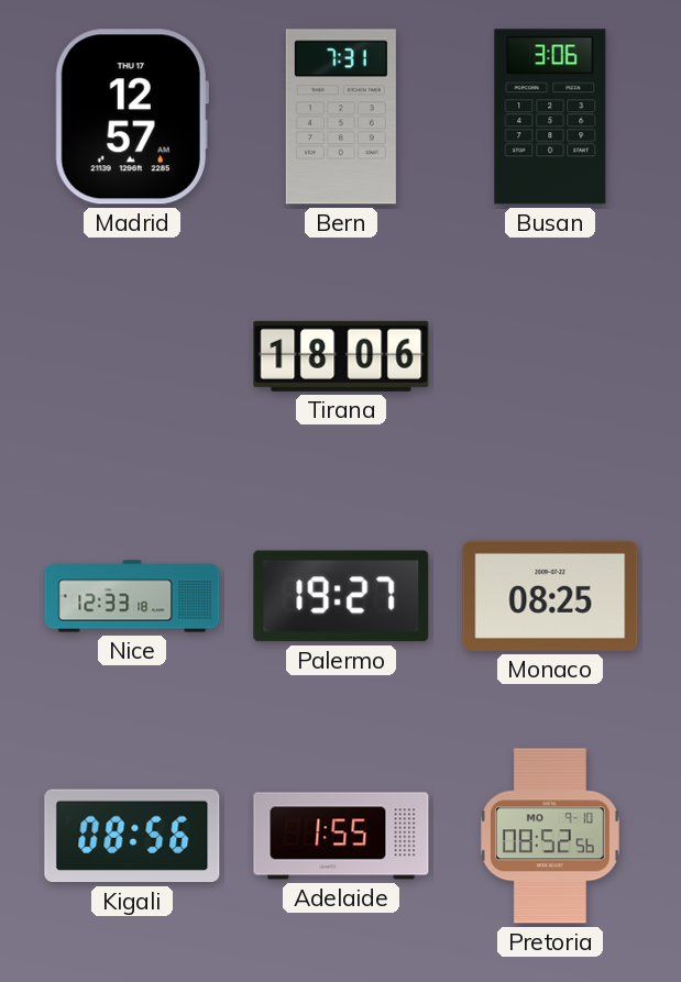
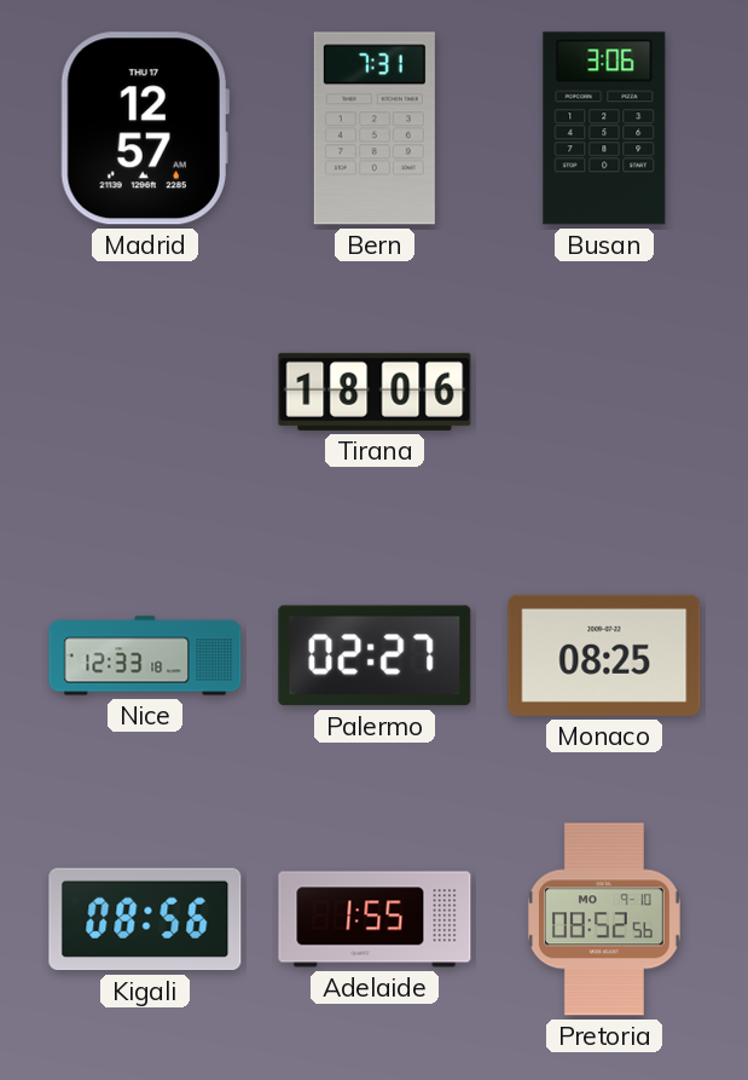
Palermo: 19:27 -> 02:27 (375, 655)
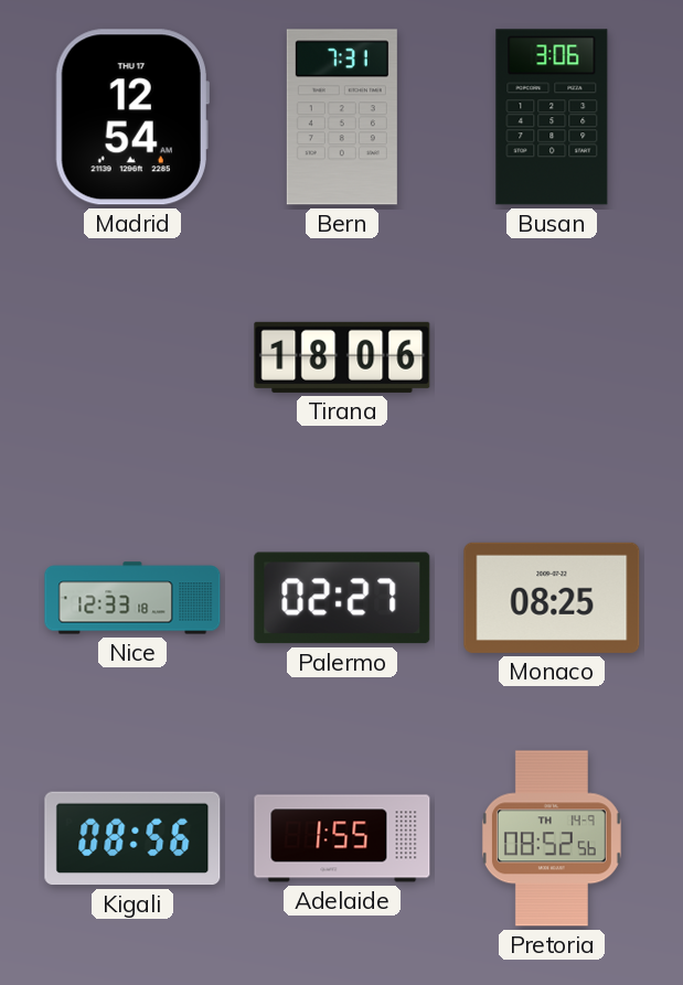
Madrid: 12:57 -> 12:54 (132, 117)
Pretoria date: MO 9-10 -> TH 14-9 (552, 838)
